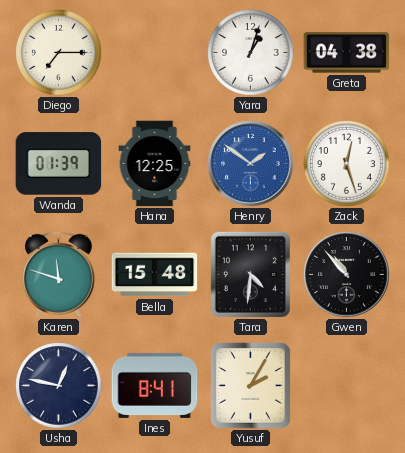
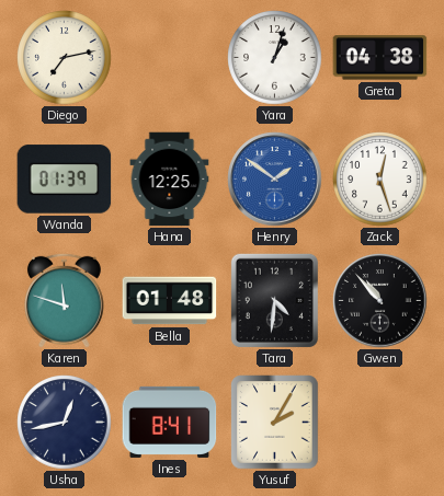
Diego: 7:15 -> 7:13 (65, 58)
Bella: 15:48 -> 01:48 (170, 301)
Usha: 12:47 -> 12:43 (65, 423)
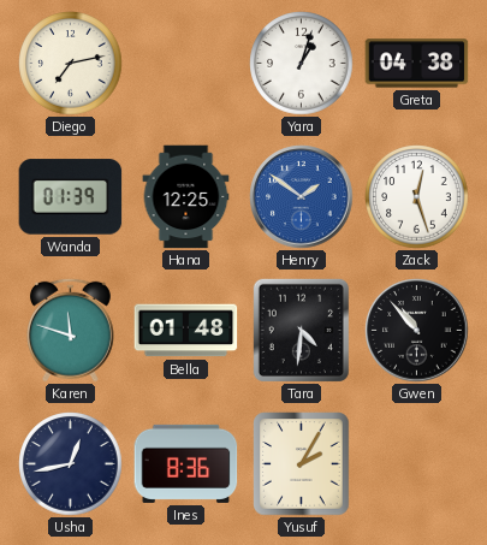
Ines: 8:41 -> 8:36 (186, 463)
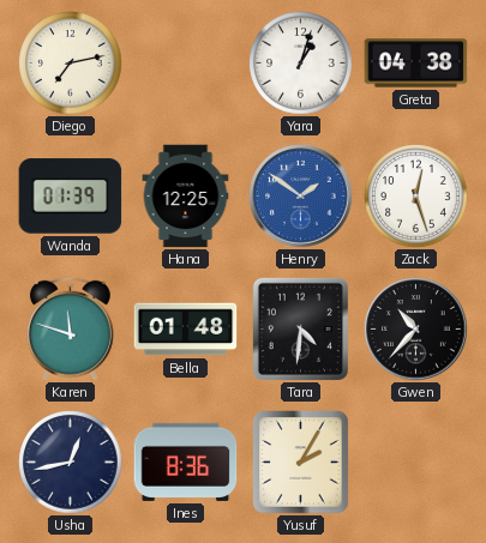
Gwen: 10:53 -> 10:37 (416, 330)
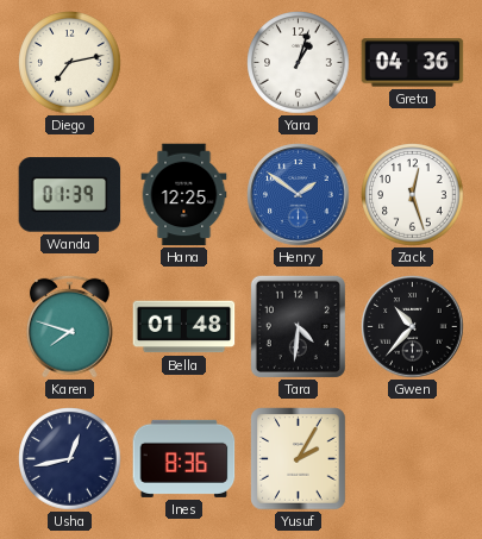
Greta: 04:38 -> 04:36 (413, 63)
Karen: 11:48 -> 7:48 (69, 326)
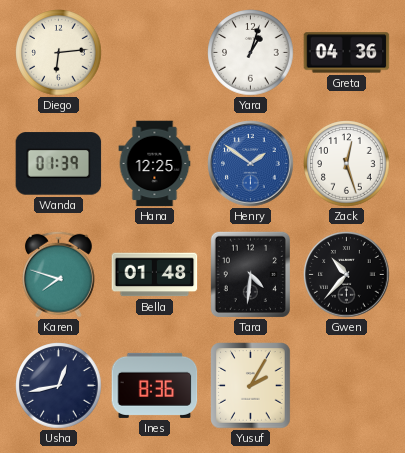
Diego: 7:13 -> 6:14 (59, 53)
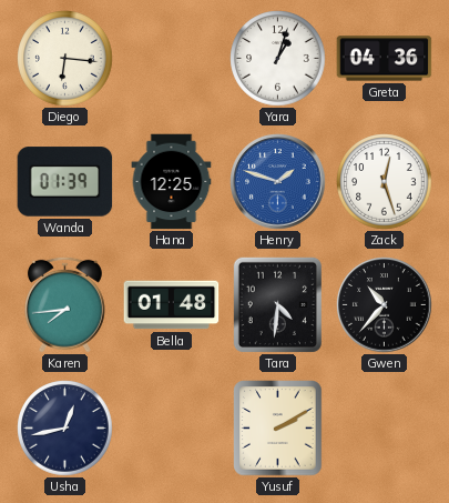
Diego: 6:14 -> 6:16 (65, 59)
Henry: 1:51 -> 1:48 (278, 182)
Karen: 7:48 -> 7:44 (64, 304)
Ines: 8:36 -> none (155, 385)
Yusuf: 2:05 -> 2:10 (278, 429)
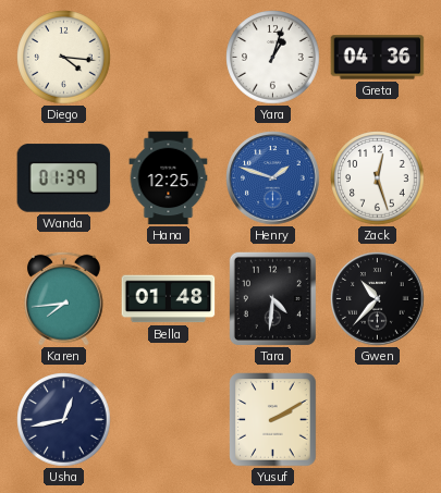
Diego: 6:16 -> 4:16 (64, 58)
